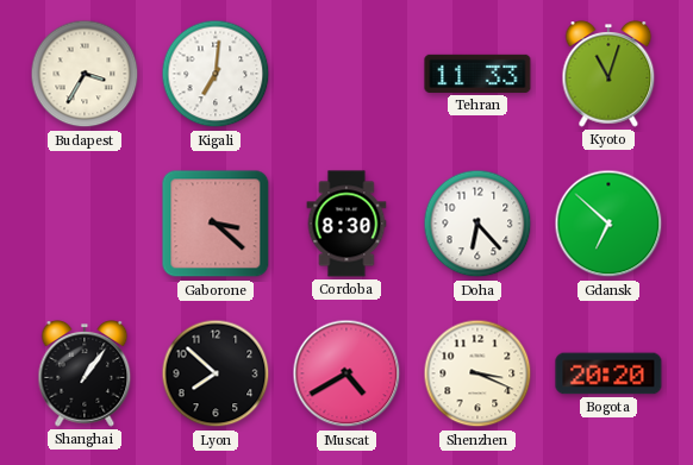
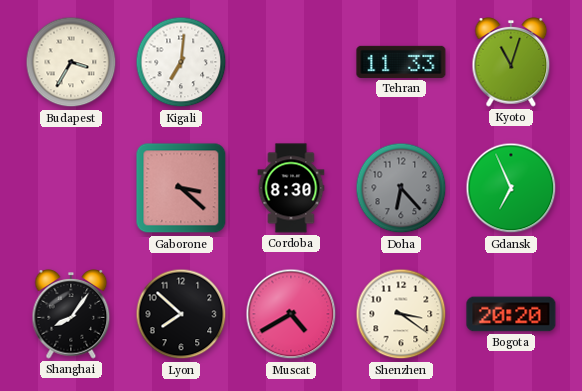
Doha dial: white -> grey (401, 188)
Gdansk: 6:52 -> 6:56 (511, 188)
Shanghai: 1:06 -> 8:06 (71, 314)
Shenzhen: 3:19 -> 3:21 (401, 314)
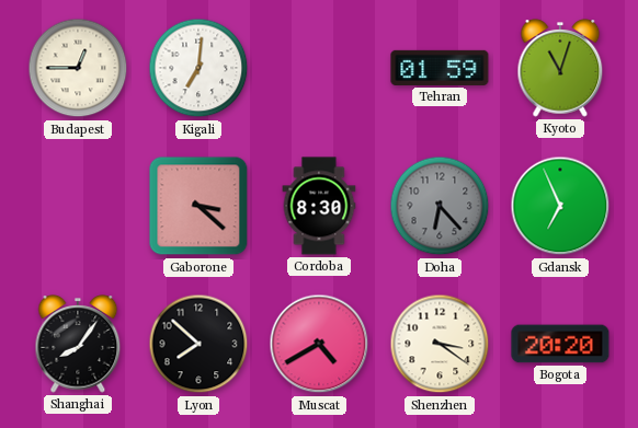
Budapest: 3:35 -> 12:45 (78, 68)
Tehran: 11:33 -> 01:59 (440, 68)
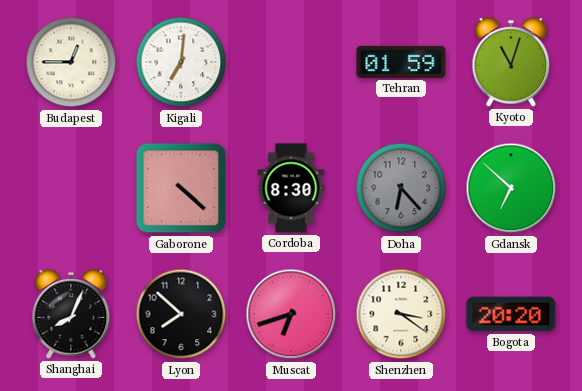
Gaborone: 3:22 -> 4:22 (181, 188)
Gdansk: 6:56 -> 6:52 (511, 188)
Shanghai: 8:06 -> 8:04 (71, 314)
Muscat: 4:40 -> 6:42 (291, 314)
